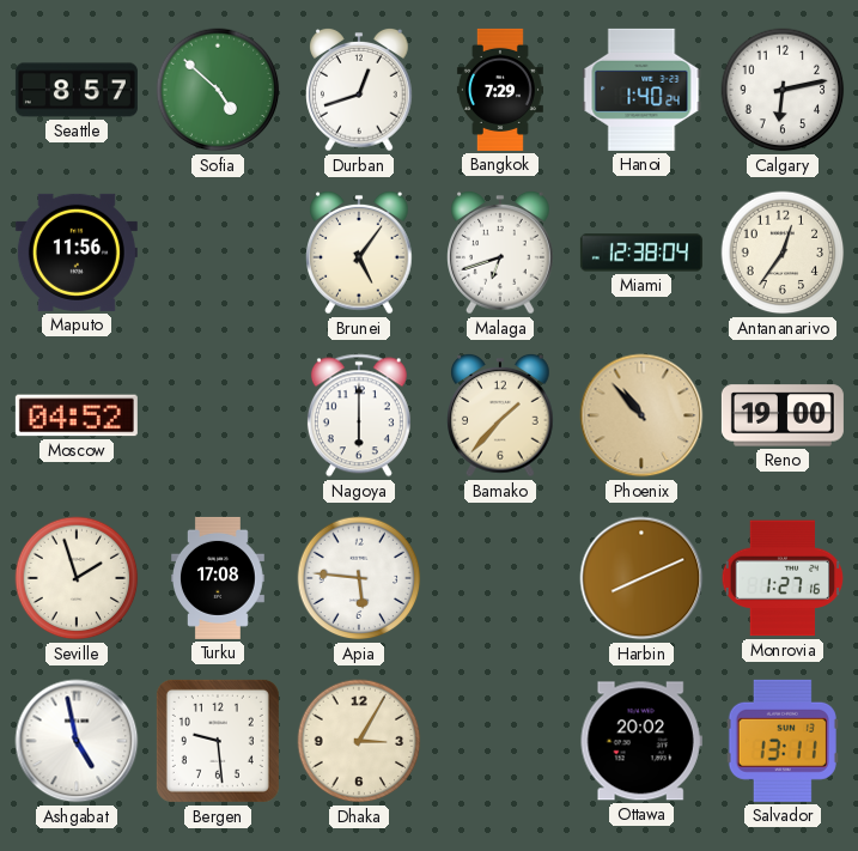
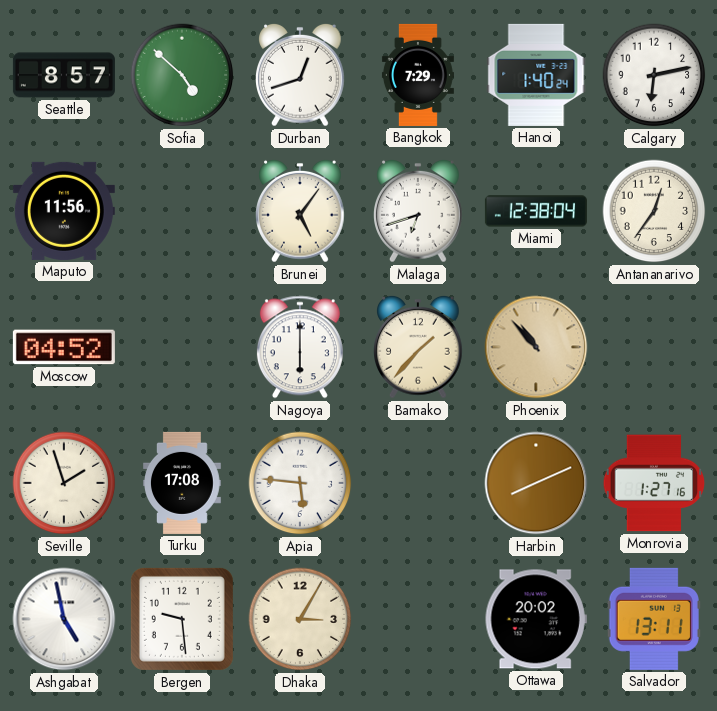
Reno: 19:00 -> none (783, 415)
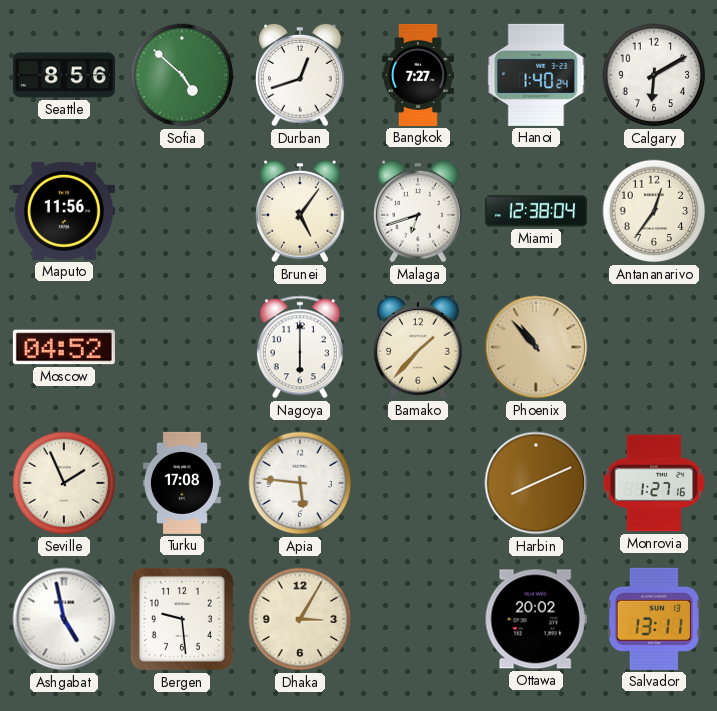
Seattle: 8:57 -> 8:56 (64, 75)
Bangkok: 7:29 -> 7:27 (418, 75)
Calgary: 6:13 -> 6:10 (654, 75)
Seville: 1:57 -> 1:56 (64, 483)
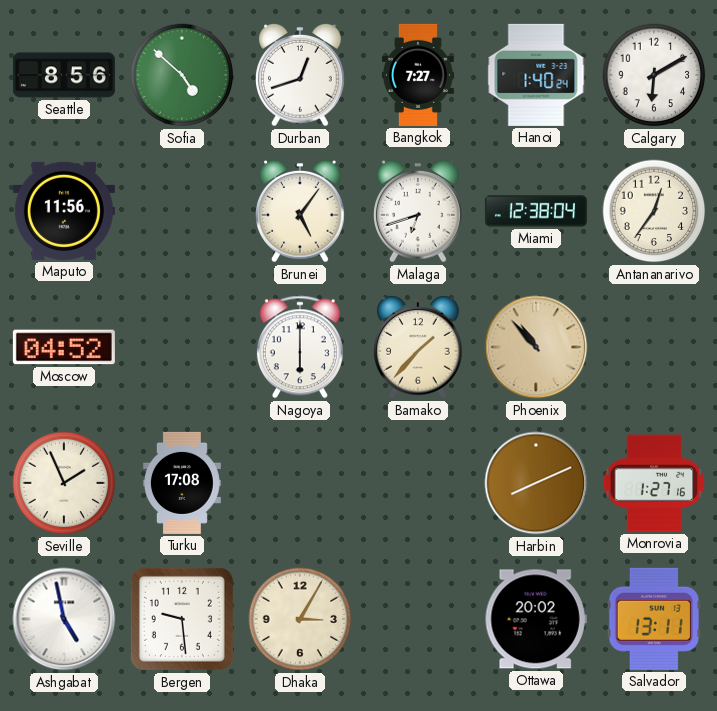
Apia: 5:46 -> none (300, 483)
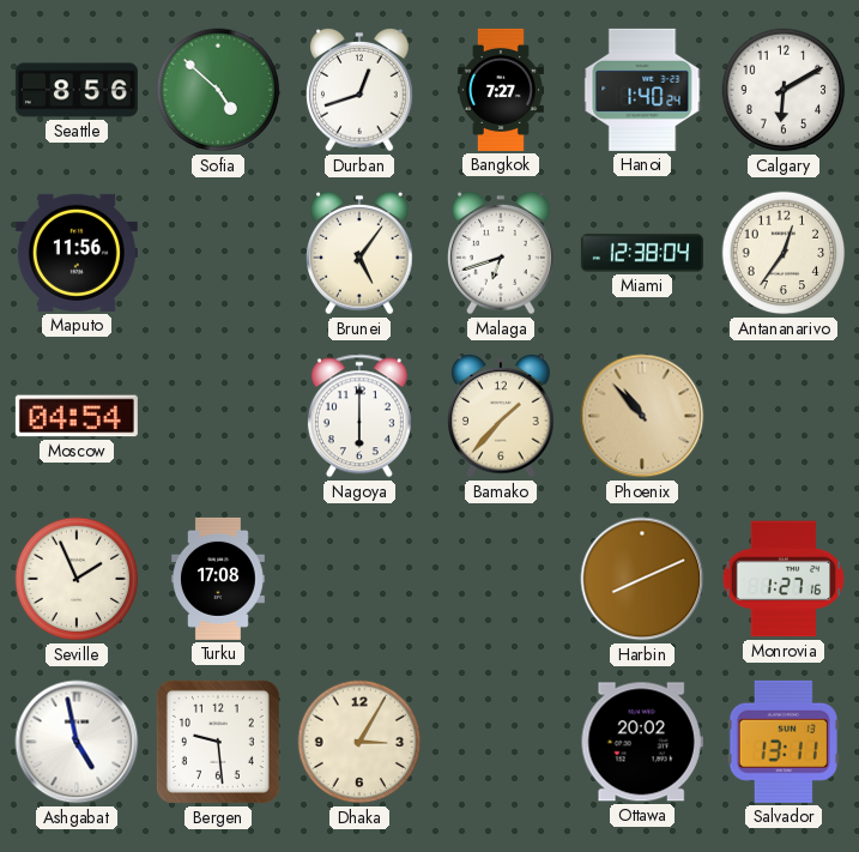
Moscow: 04:52 -> 04:54 (77, 416)
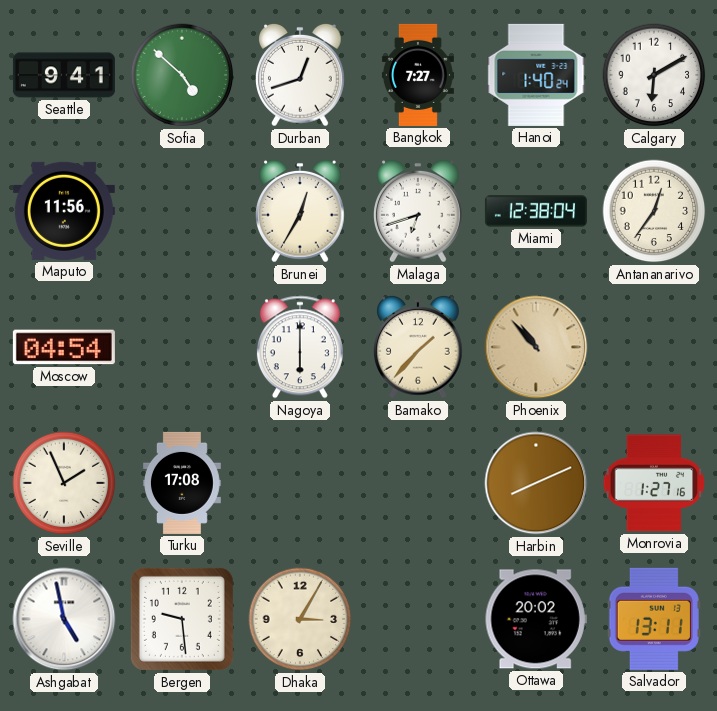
Seattle: 8:56 -> 9:41 (64, 75)
Brunei: 5:06 -> 12:35 (301, 211)
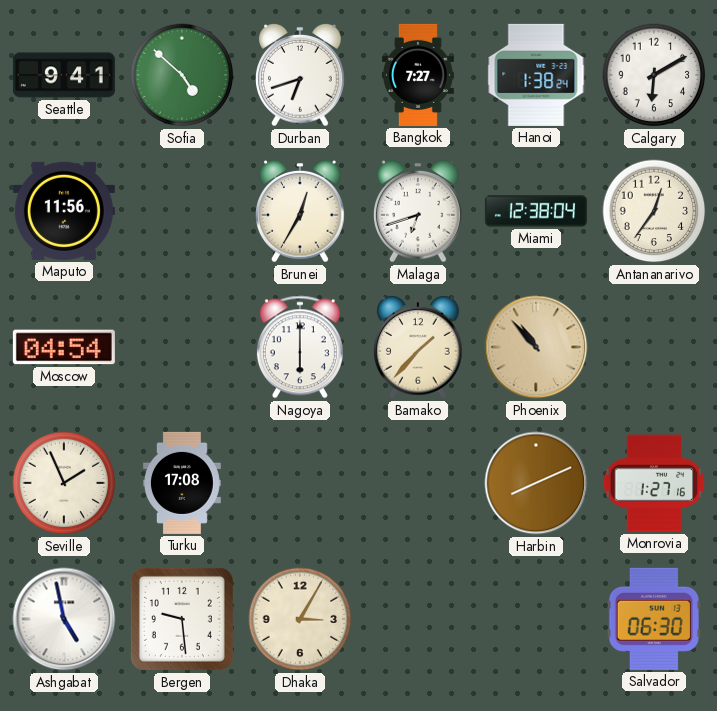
Durban: 12:42 -> 6:42 (301, 75)
Hanoi: 1:40 -> 1:38 (536, 75)
Ottawa: 20:02 -> none (536, 619)
Salvador: 13:11 -> 06:30 (654, 619)
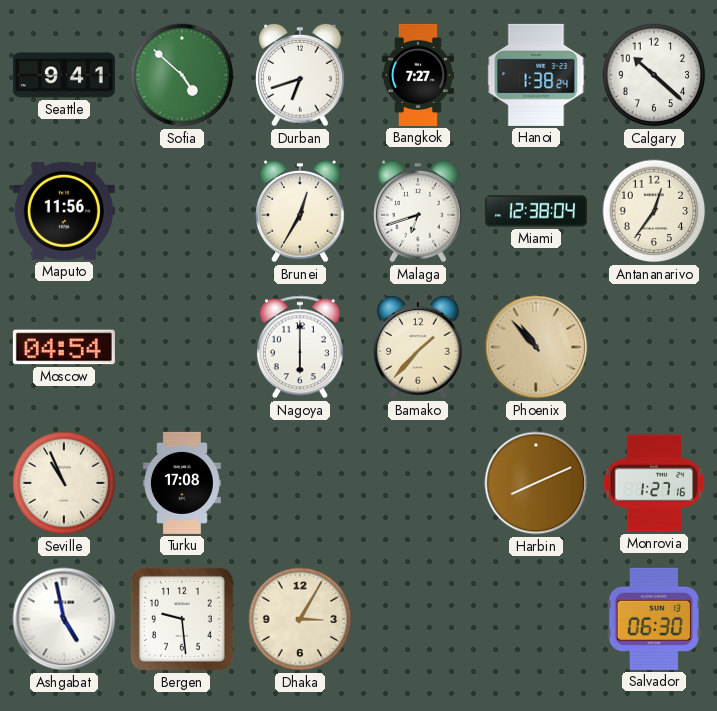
Calgary: 6:10 -> 10:22 (654, 75)
Seville: 1:56 -> 10:56 (64, 483)
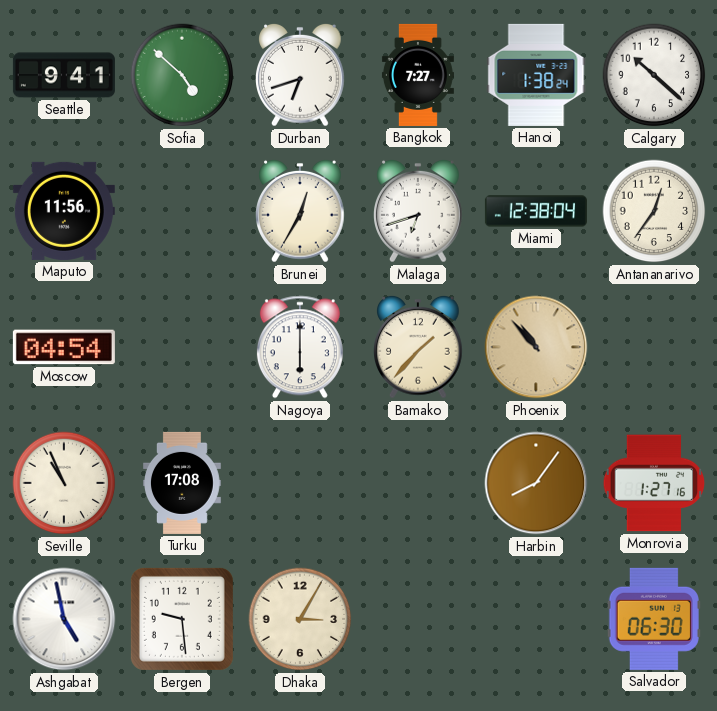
Harbin: 8:11 -> 8:06 (536, 483)
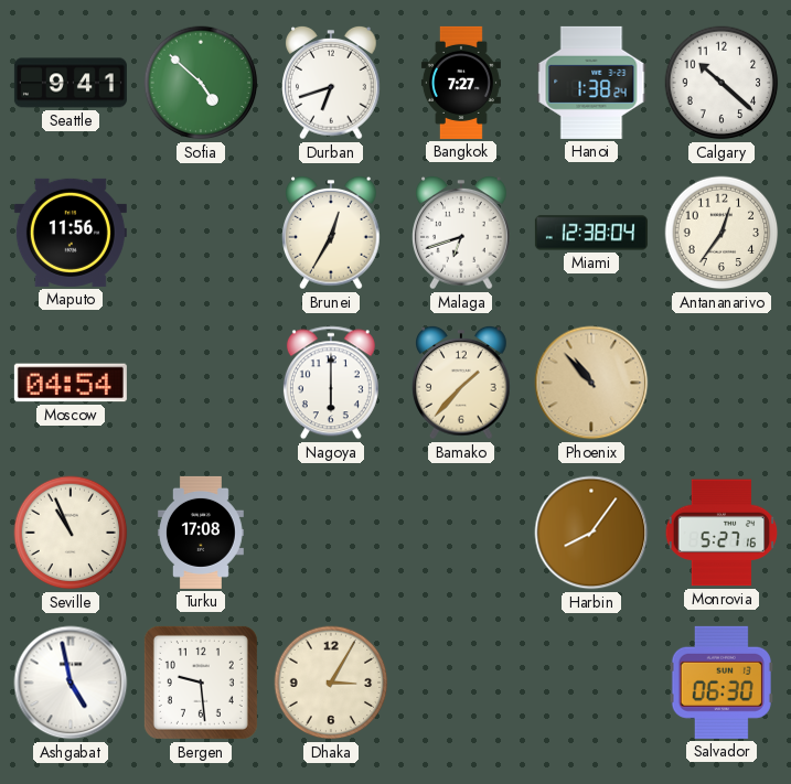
Monrovia: 1:27 -> 5:27 (721, 533)
